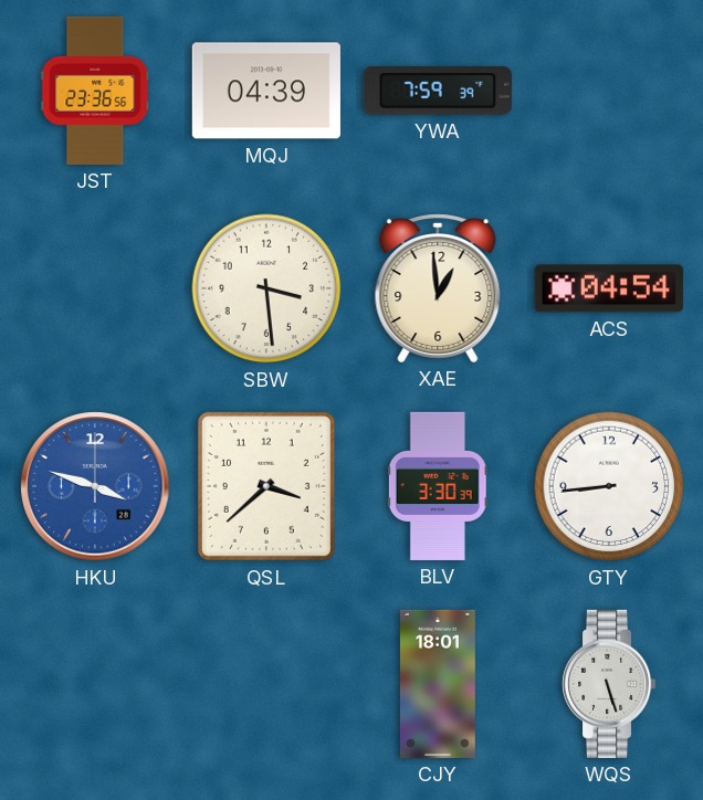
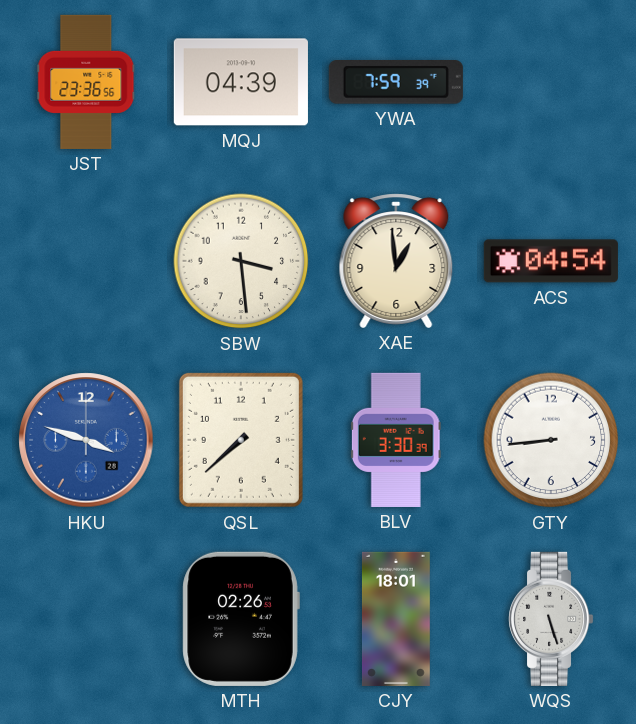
QSL: 3:38 -> 7:38 (241, 440)
MTH: none -> 02:26 (241, 619)
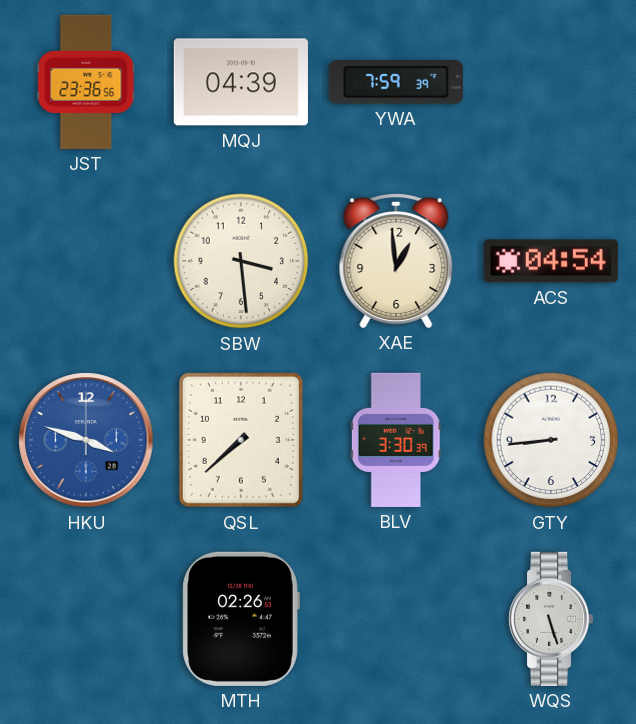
CJY: 18:01 -> none (396, 619)
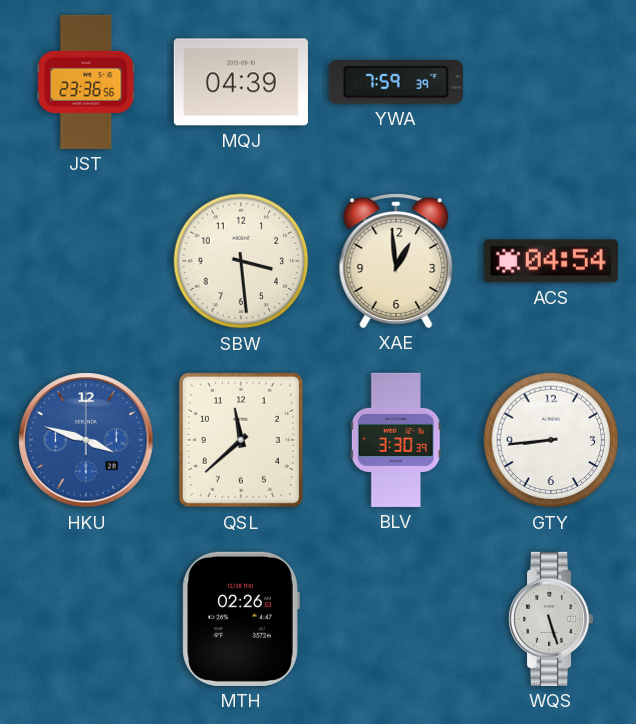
QSL: 7:38 -> 11:38 (241, 440)
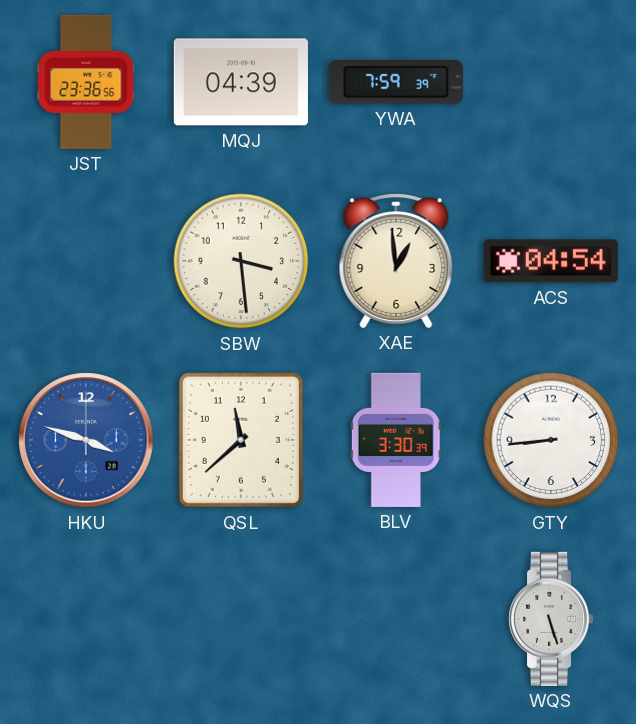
MTH: 02:26 -> none (241, 619)
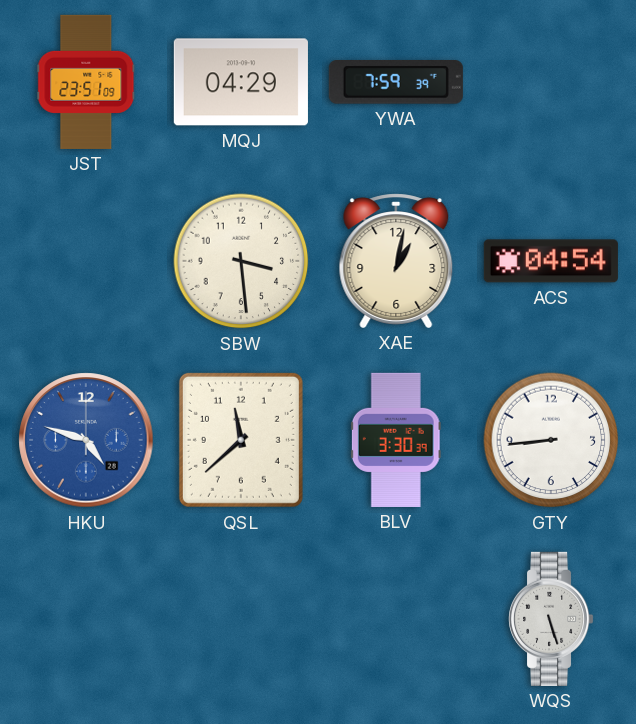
JST: 23:36 -> 23:51 (86, 82)
MQJ: 04:39 -> 04:29 (241, 82)
XAE: 12:59 -> 1:02 (396, 261)
HKU: 3:48 -> 4:48 (86, 440)
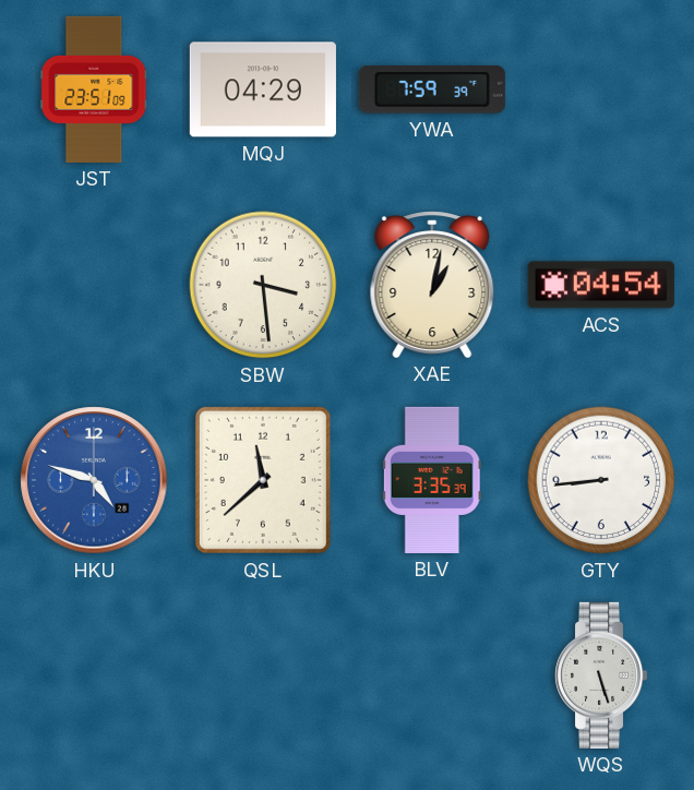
BLV: 3:30 -> 3:35 (432, 480)
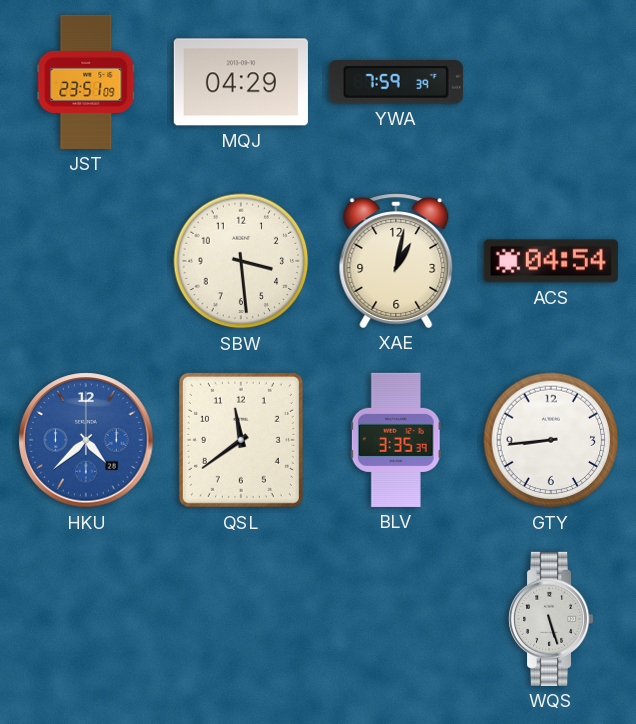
HKU: 4:48 -> 4:38 (86, 440)
QSL: 11:38 -> 11:39 (241, 440)
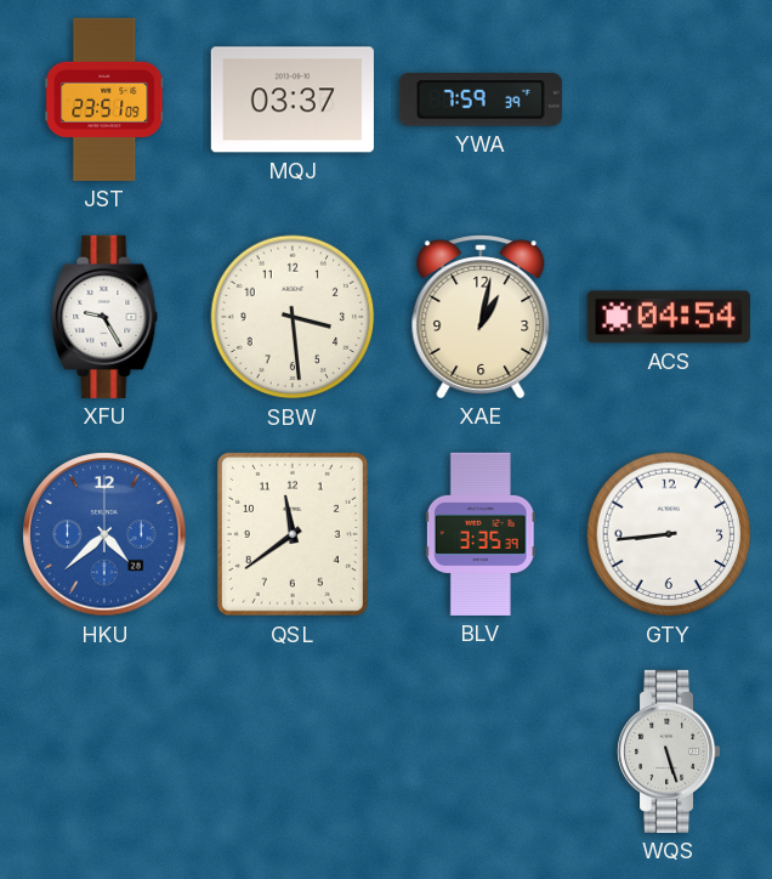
MQJ: 04:29 -> 03:37 (293, 100)
XFU: none -> 9:25 (104, 317)
